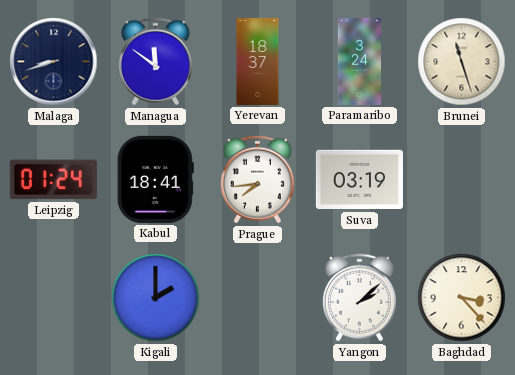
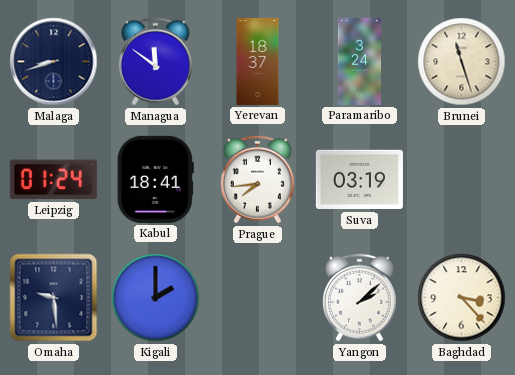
Omaha: none -> 9:29 (54, 298)
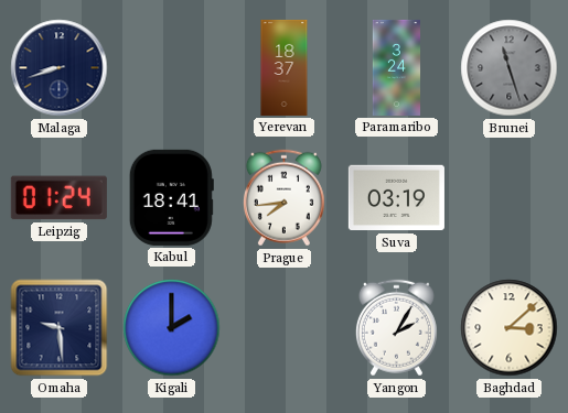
Managua: 11:51 -> none (155, 62)
Brunei dial: cream -> grey (510, 68)
Yangon: 2:08 -> 2:05 (396, 328)
Baghdad: 3:23 -> 3:08 (510, 328)
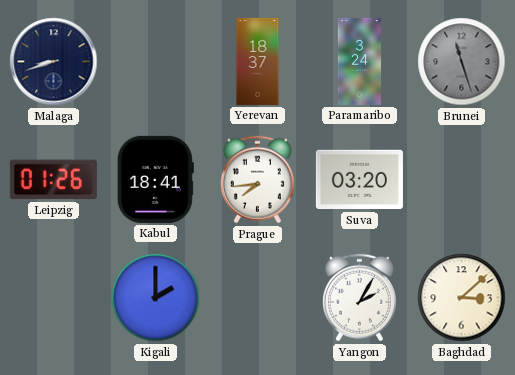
Leipzig: 01:24 -> 01:26 (53, 180)
Suva: 03:19 -> 03:20 (359, 180)
Omaha: 9:29 -> none (60, 328)
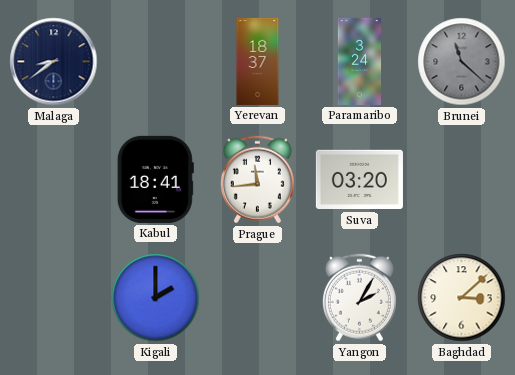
Malaga: 8:42 -> 8:39 (54, 62)
Brunei: 11:27 -> 11:22 (462, 62)
Leipzig: 01:26 -> none (53, 180)
Prague: 7:44 -> 11:44 (257, 180)
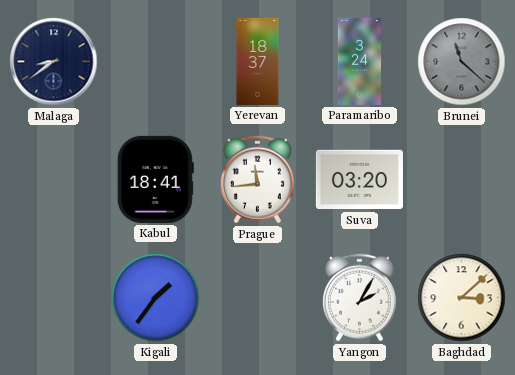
Kigali: 2:00 -> 1:36 (156, 298)
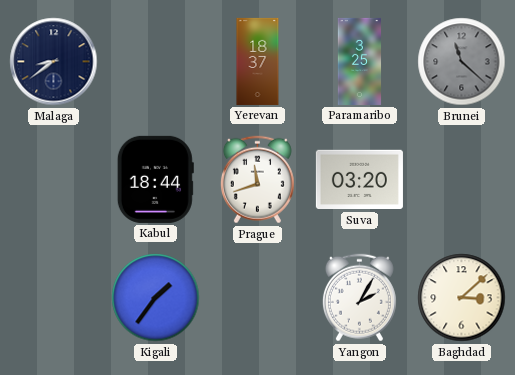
Paramaribo: 3:24 -> 3:25 (360, 61)
Kabul: 18:41 -> 18:44 (155, 179)
Prague: 11:44 -> 11:42 (257, 180)
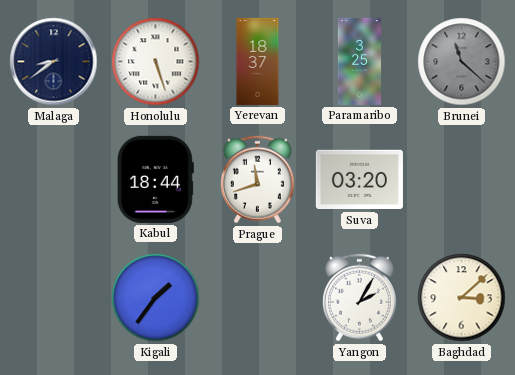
Honolulu: none -> 5:27 (156, 62)
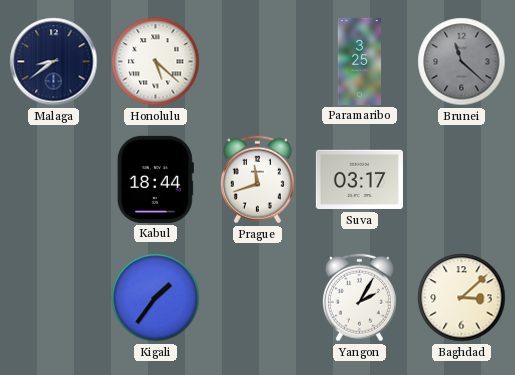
Honolulu: 5:27 -> 5:22 (156, 62)
Yerevan: 18:37 -> none (258, 61)
Suva: 03:20 -> 03:17 (359, 180)
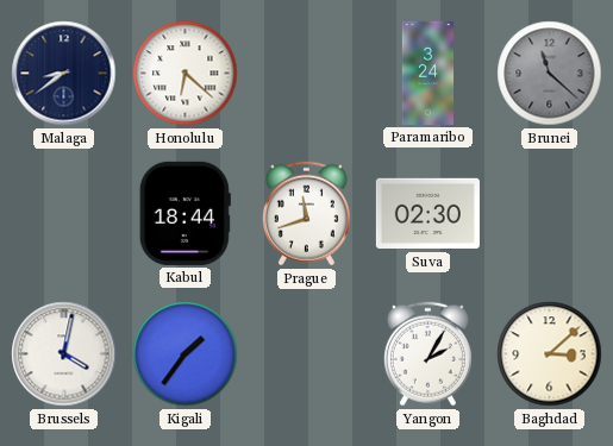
Honolulu: 5:22 -> 6:22 (186, 74)
Paramaribo: 3:25 -> 3:24 (429, 73)
Suva: 03:17 -> 02:30 (427, 214)
Brussels: none -> 4:02 (64, 354)
